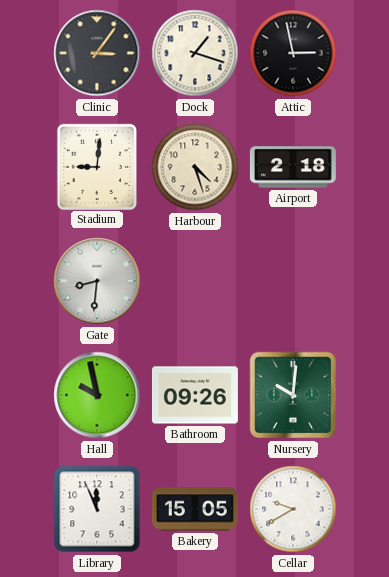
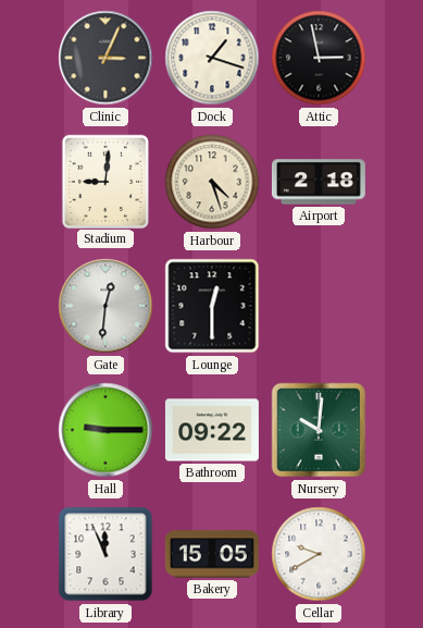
Clinic: 3:06 -> 3:04 (105, 58)
Gate: 8:31 -> 12:31 (105, 306)
Lounge: none -> 12:30 (212, 306)
Hall: 9:58 -> 9:15 (105, 430)
Bathroom: 09:26 -> 09:22 (212, 430)
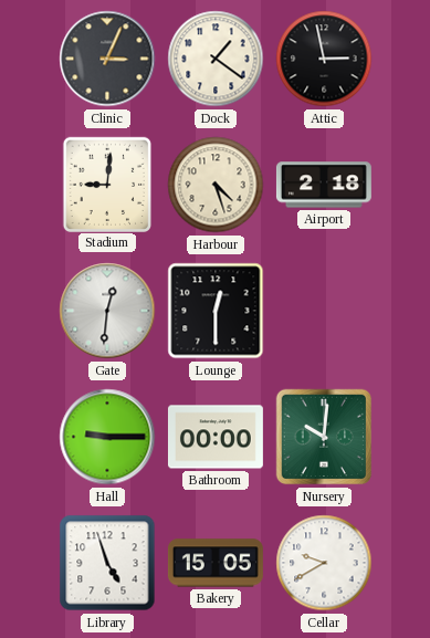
Dock: 1:18 -> 1:21 (216, 59)
Bathroom: 09:22 -> 00:00 (216, 437)
Library: 11:56 -> 4:57 (107, 563)
